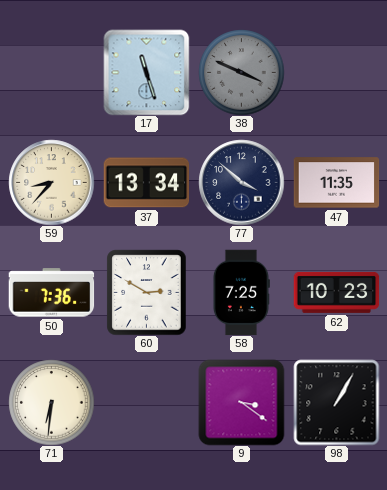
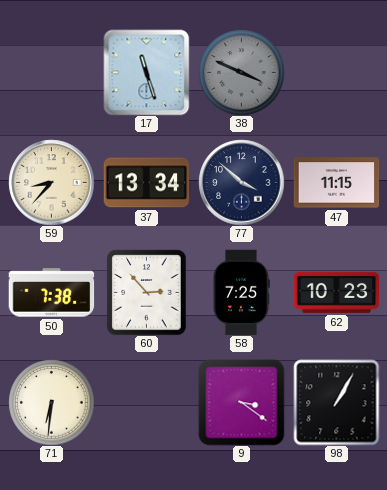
47: 11:35 -> 11:15 (336, 183)
50: 7:36 -> 7:38 (51, 293)
60: 2:50 -> 2:53 (147, 292)
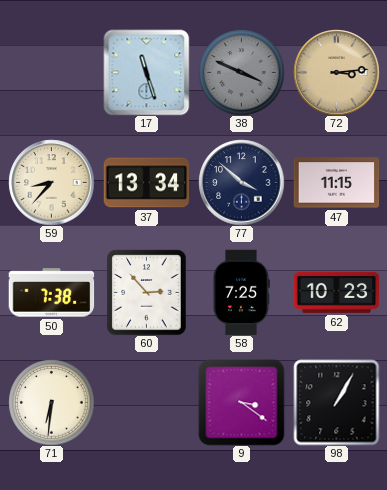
72: none -> 3:14 (336, 72)
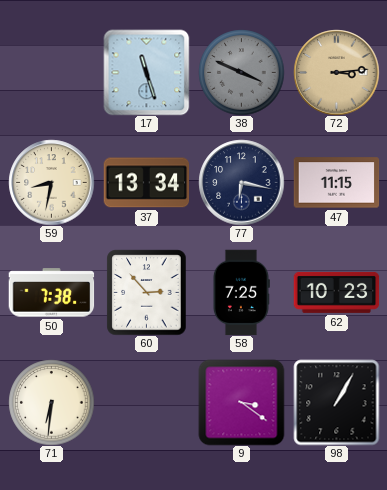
59: 8:37 -> 8:32 (51, 182)
77: 3:52 -> 6:17 (241, 182)
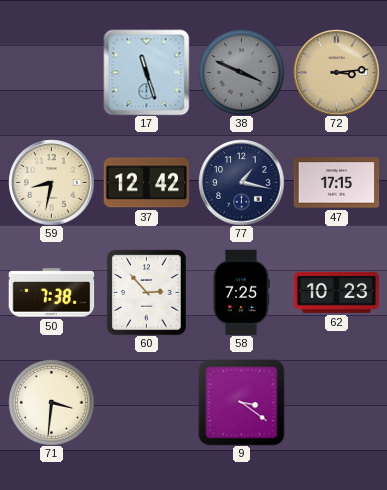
37: 13:34 -> 12:42 (146, 183)
77: 6:17 -> 1:17 (241, 182)
47: 11:15 -> 17:15 (336, 183)
71: 6:31 -> 3:31 (51, 402)
98: 1:05 -> none (336, 402)
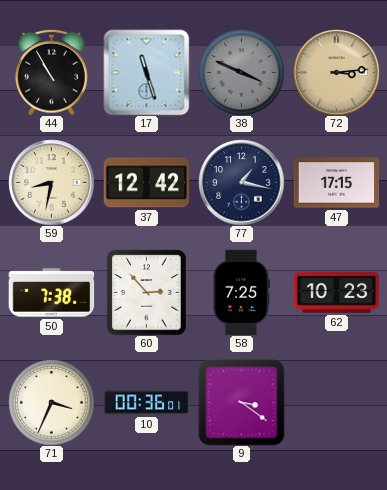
44: none -> 10:55 (52, 72)
71: 3:31 -> 3:34 (51, 402)
10: none -> 00:36 (146, 403)
